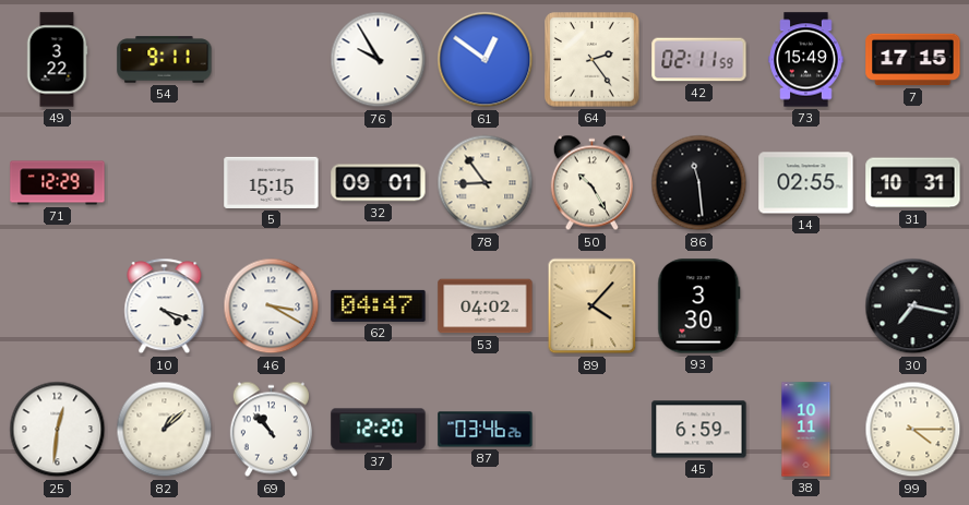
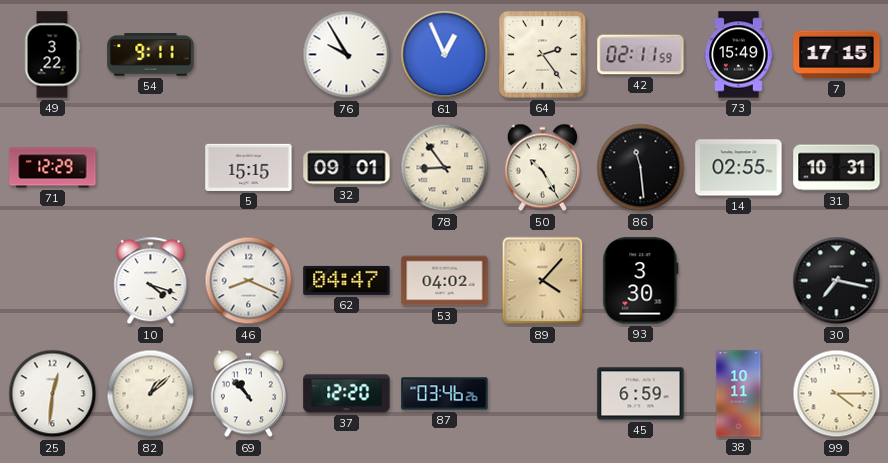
61: 12:51 -> 12:56 (445, 55)
46: 3:20 -> 8:19 (249, 281)
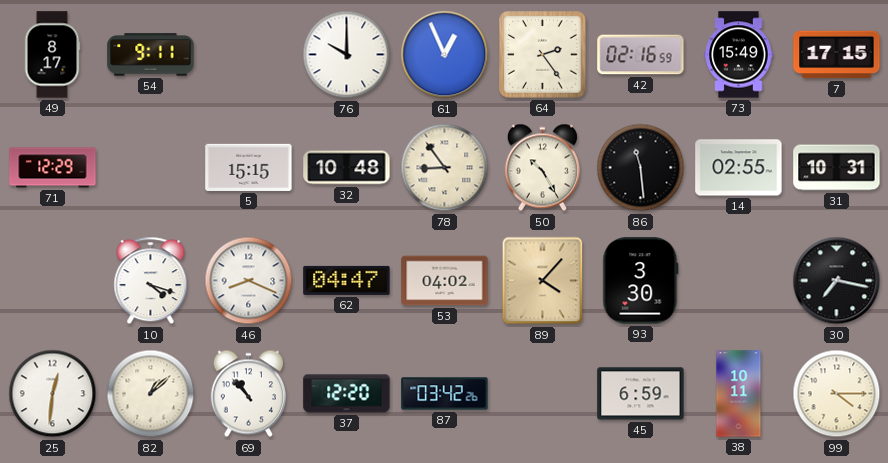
49: 3:22 -> 8:17 (52, 55)
76: 9:55 -> 10:00 (347, 55)
42: 02:11 -> 02:16 (641, 55)
32: 09:01 -> 10:48 (347, 168)
87: 03:46 -> 03:42 (445, 394)
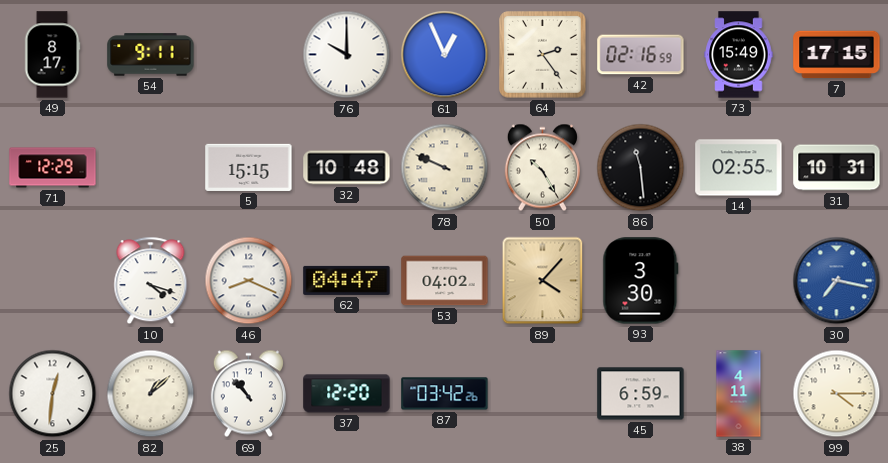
78: 8:54 -> 9:49 (445, 168)
30 dial: black -> blue (837, 281)
38: 10:11 -> 4:11 (739, 394)
